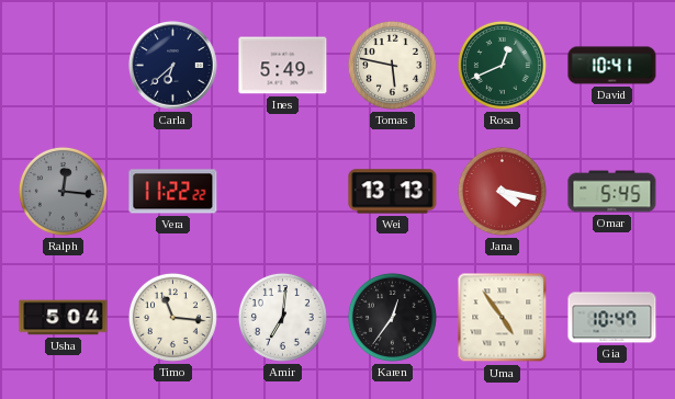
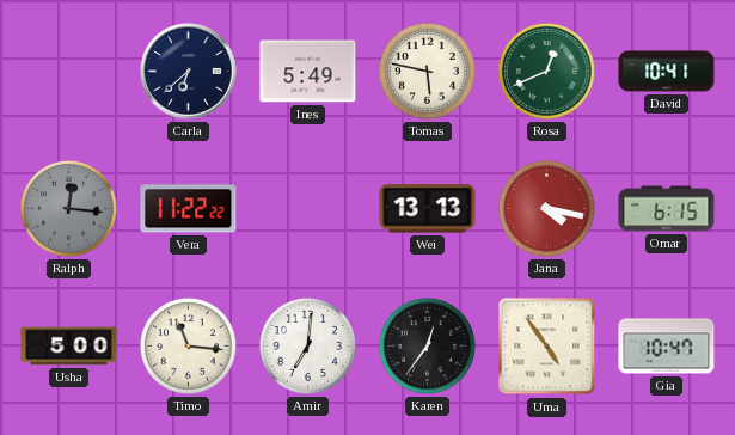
Omar: 5:45 -> 6:15 (667, 209)
Usha: 5:04 -> 5:00 (69, 347)
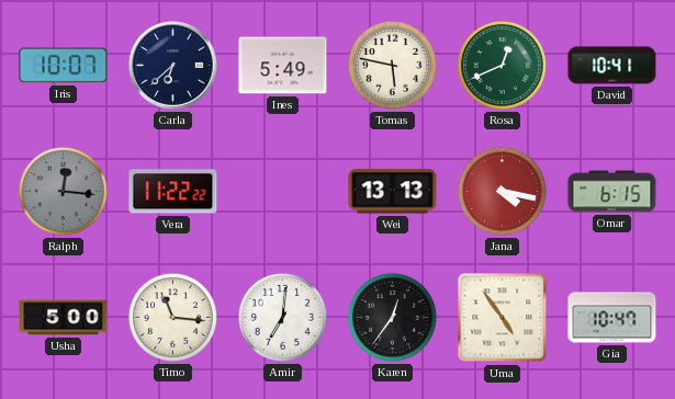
Iris: none -> 10:07 (64, 66)
